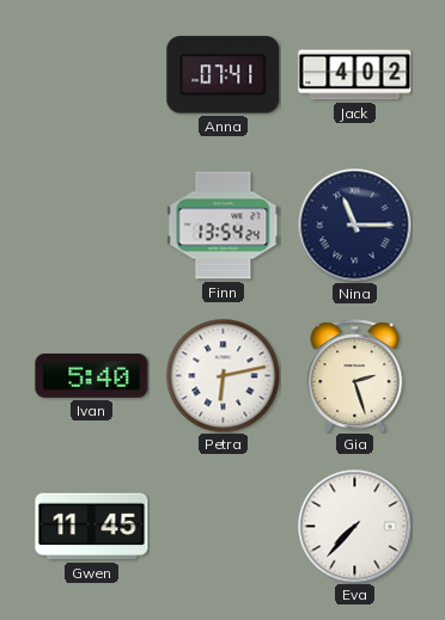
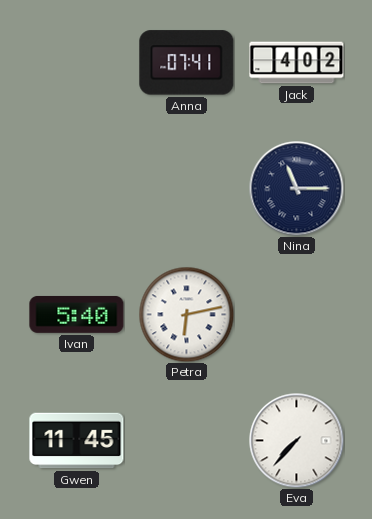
Finn: 13:54 -> none (224, 226)
Gia: 2:27 -> none (355, 376)
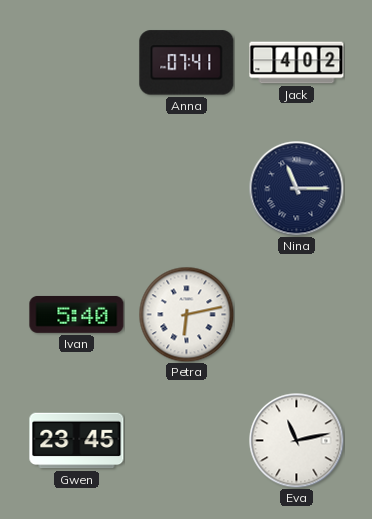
Gwen: 11:45 -> 23:45 (77, 441)
Eva: 7:37 -> 11:13 (296, 440)
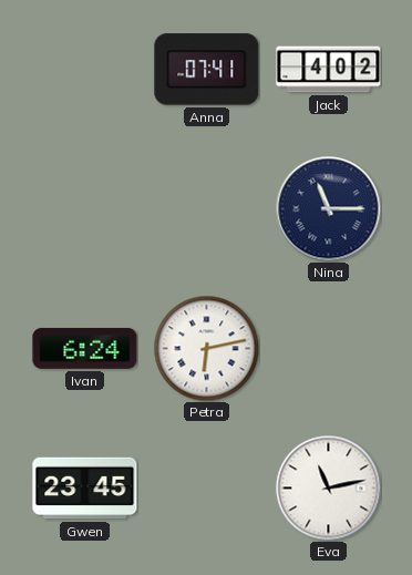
Ivan: 5:40 -> 6:24 (85, 348)
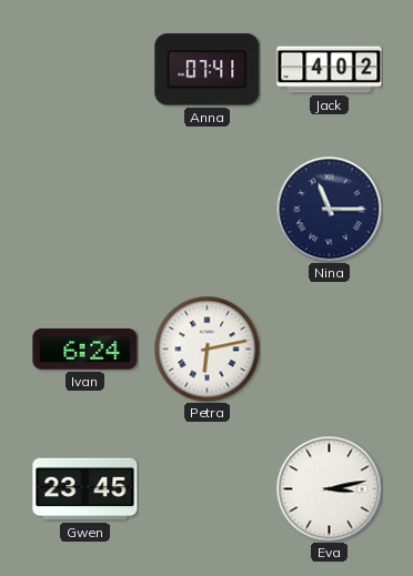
Eva: 11:13 -> 3:13 (329, 488)
